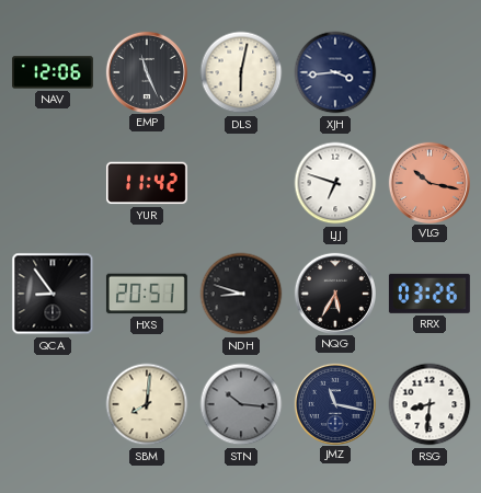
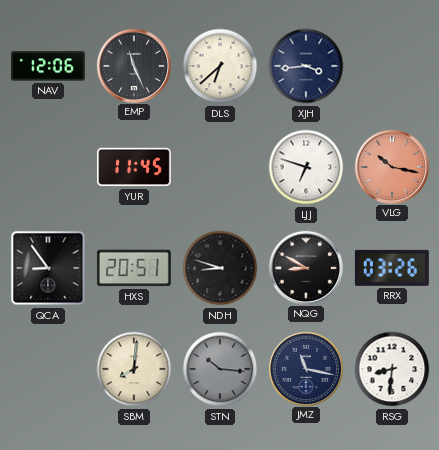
DLS: 6:02 -> 6:38 (220, 66)
YUR: 11:42 -> 11:45 (134, 167)
NQG: 5:35 -> 8:50 (305, 267)
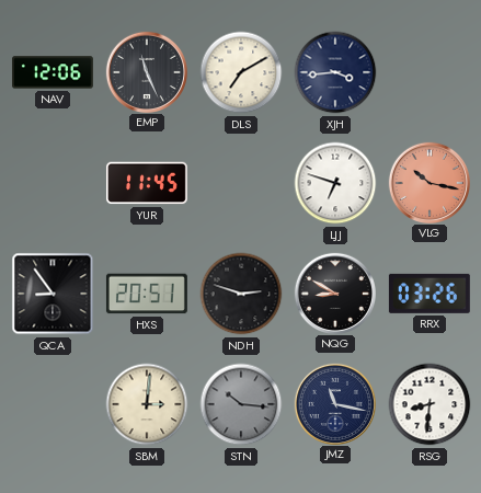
DLS: 6:38 -> 7:10 (241, 72)
NDH: 8:48 -> 2:48 (241, 294)
SBM: 8:01 -> 3:01 (147, 404)
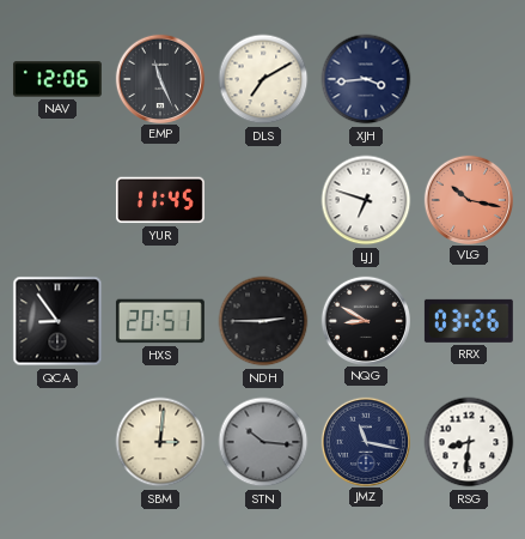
NDH: 2:48 -> 2:45 (263, 321)
